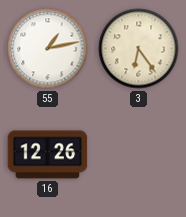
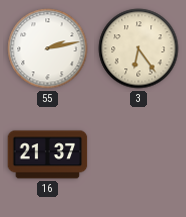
55: 1:13 -> 2:13 (48, 49)
16: 12:26 -> 21:37 (48, 155)
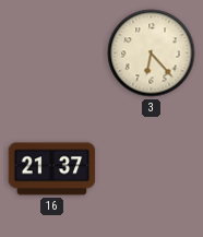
55: 2:13 -> none (48, 49)
3: 6:24 -> 6:23 (152, 54)
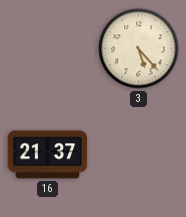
3: 6:23 -> 5:23 (139, 49)
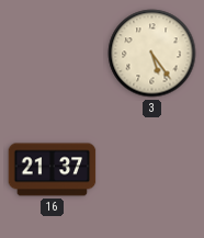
3: 5:23 -> 5:24 (152, 54)
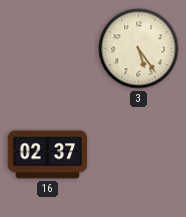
16: 21:37 -> 02:37 (48, 155)
